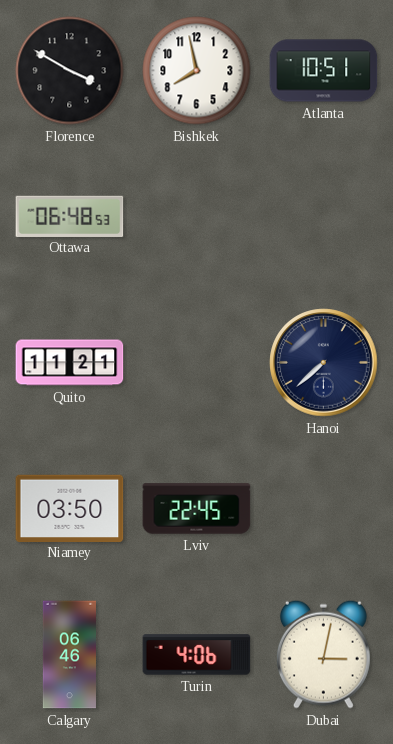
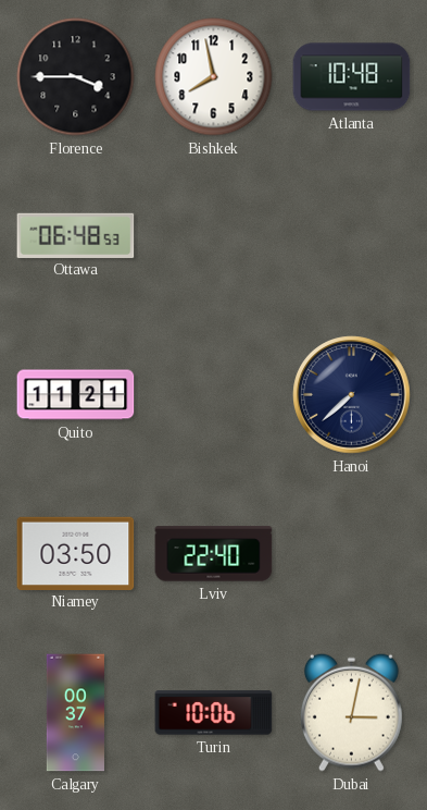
Florence: 3:50 -> 3:45 (76, 77)
Atlanta: 10:51 -> 10:48 (352, 77)
Lviv: 22:45 -> 22:40 (214, 554)
Calgary: 06:46 -> 00:37 (75, 713)
Turin: 4:06 -> 10:06 (214, 713)
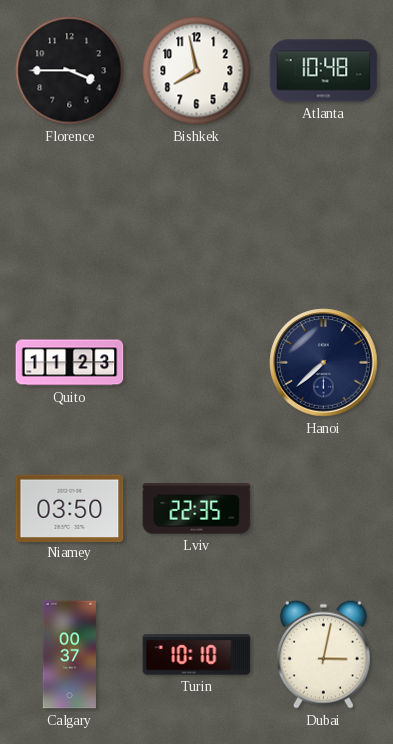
Ottawa: 06:48 -> none (76, 235)
Quito: 11:21 -> 11:23 (70, 363)
Lviv: 22:40 -> 22:35 (197, 509)
Turin: 10:06 -> 10:10 (197, 655)
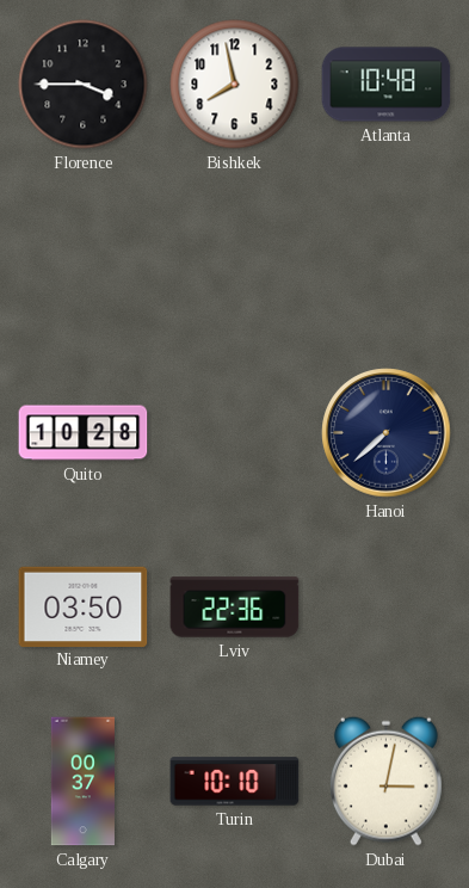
Quito: 11:23 -> 10:28 (84, 433)
Lviv: 22:35 -> 22:36 (235, 608)
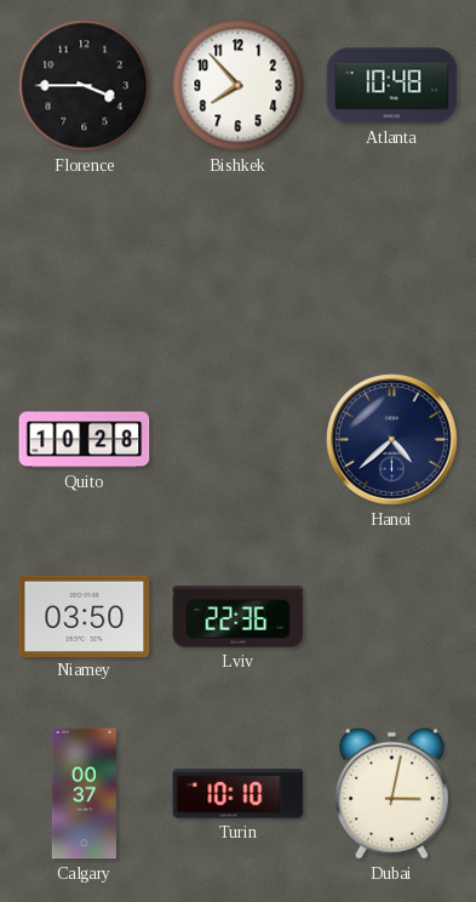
Bishkek: 7:58 -> 7:53 (239, 86)
Hanoi: 7:38 -> 4:38 (392, 440)
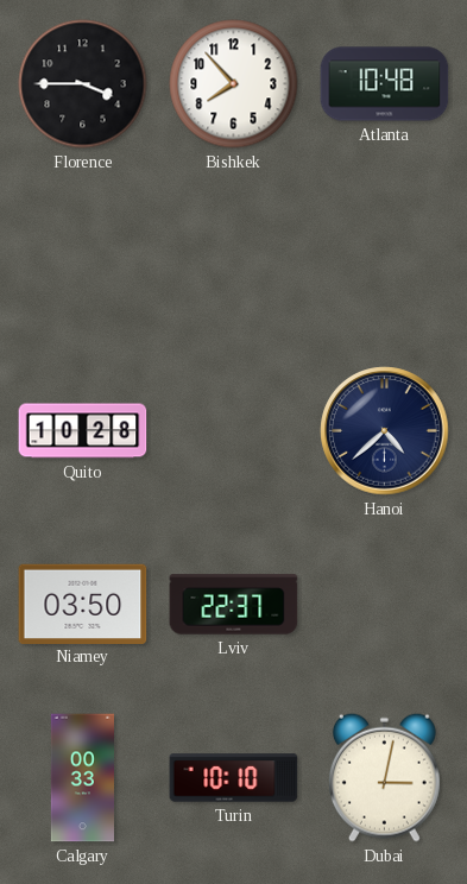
Lviv: 22:36 -> 22:37 (234, 605)
Calgary: 00:37 -> 00:33 (82, 778)
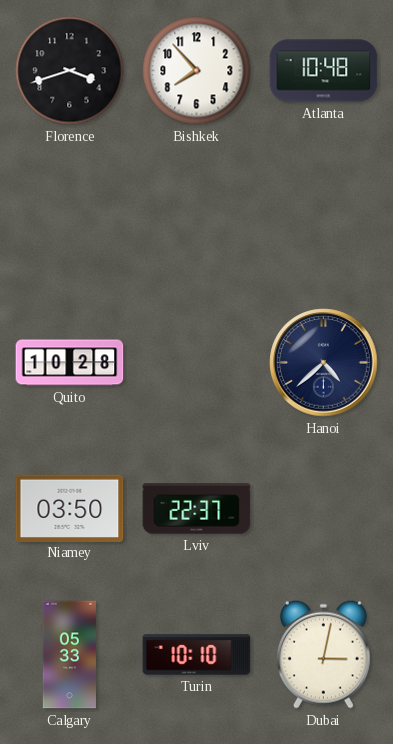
Florence: 3:45 -> 3:42 (70, 71)
Calgary: 00:33 -> 05:33 (69, 655)
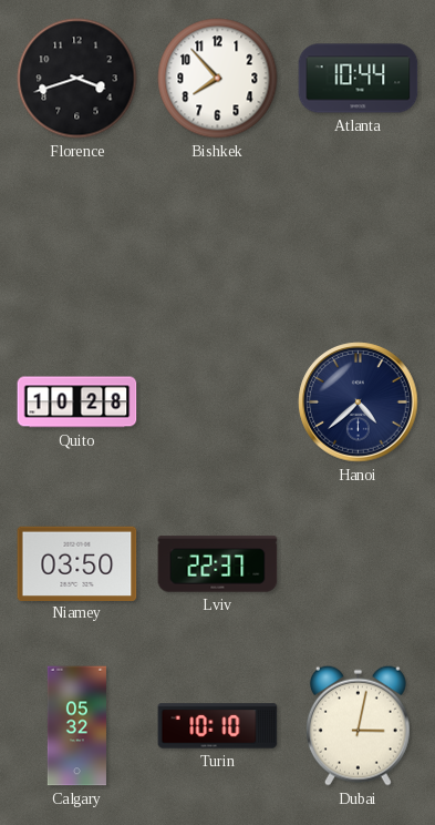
Atlanta: 10:48 -> 10:44 (359, 79)
Calgary: 05:33 -> 05:32 (76, 726)
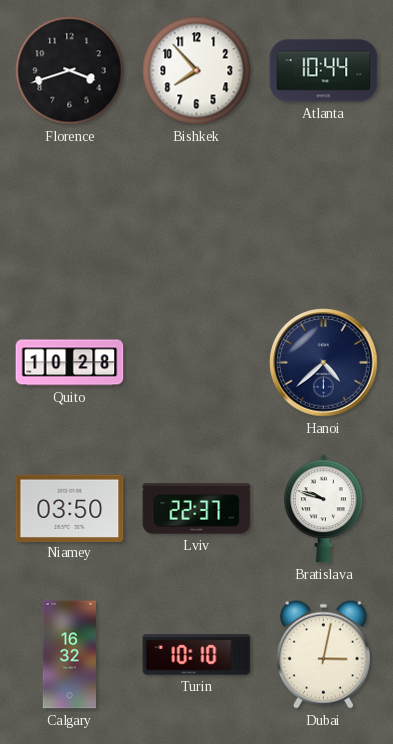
Bratislava: none -> 9:48 (323, 509)
Calgary: 05:32 -> 16:32 (69, 655)
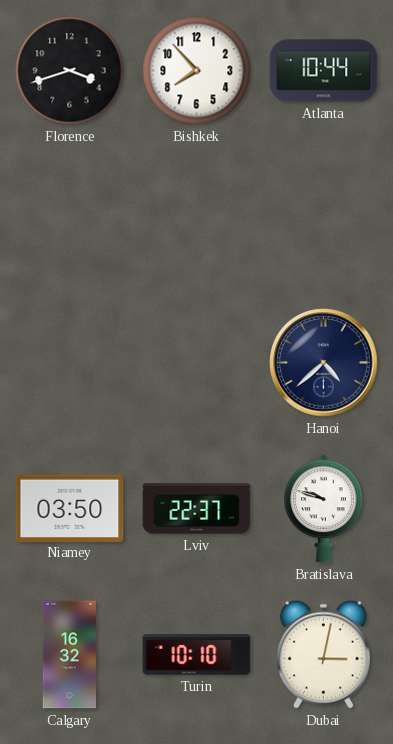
Quito: 10:28 -> none (70, 363)
